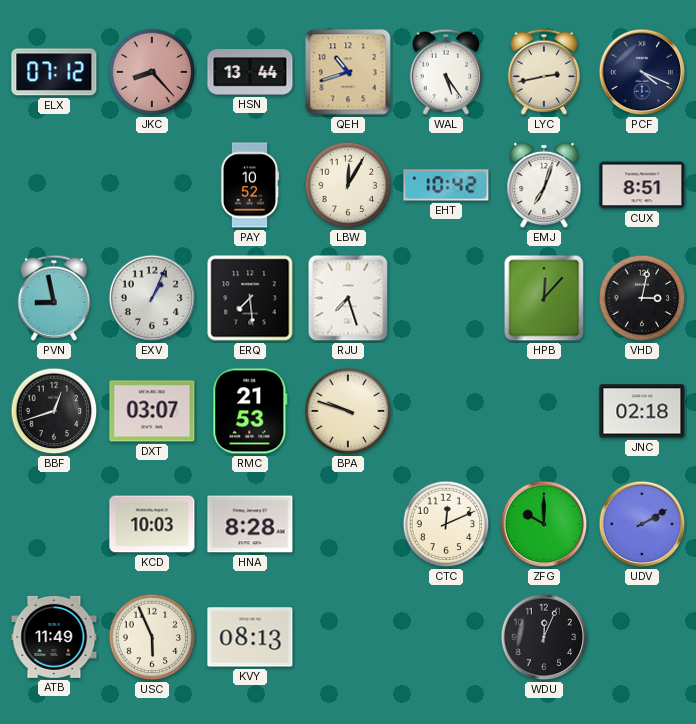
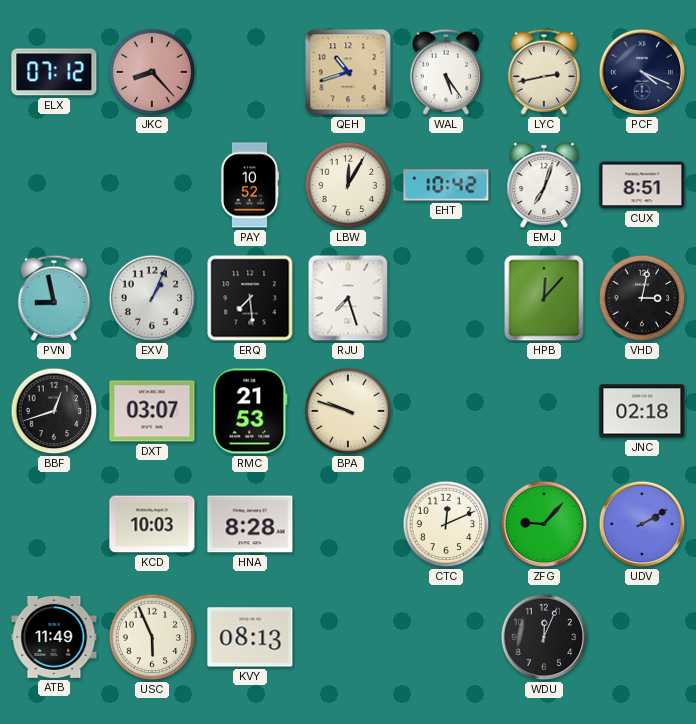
HSN: 13:44 -> none (250, 72)
ZFG: 10:00 -> 9:07 (544, 524)
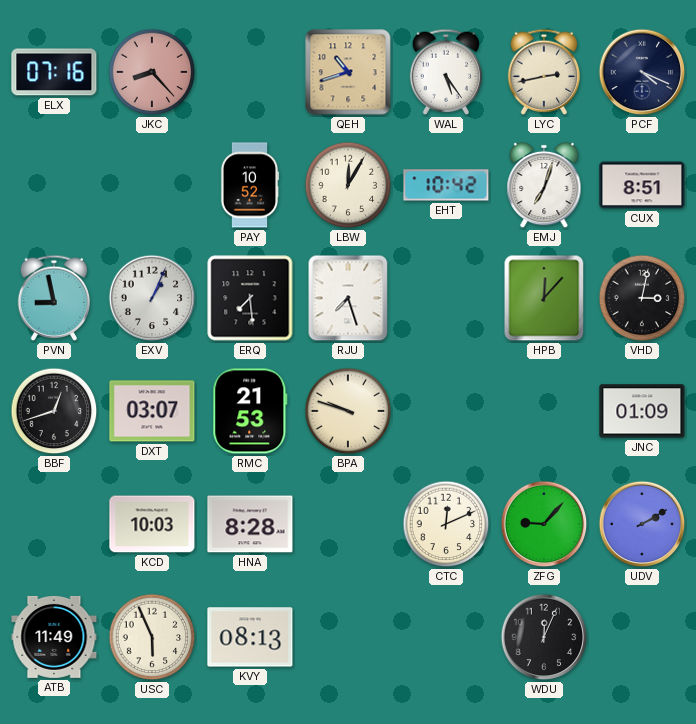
ELX: 07:12 -> 07:16 (54, 72)
JNC: 02:18 -> 01:09 (642, 411)
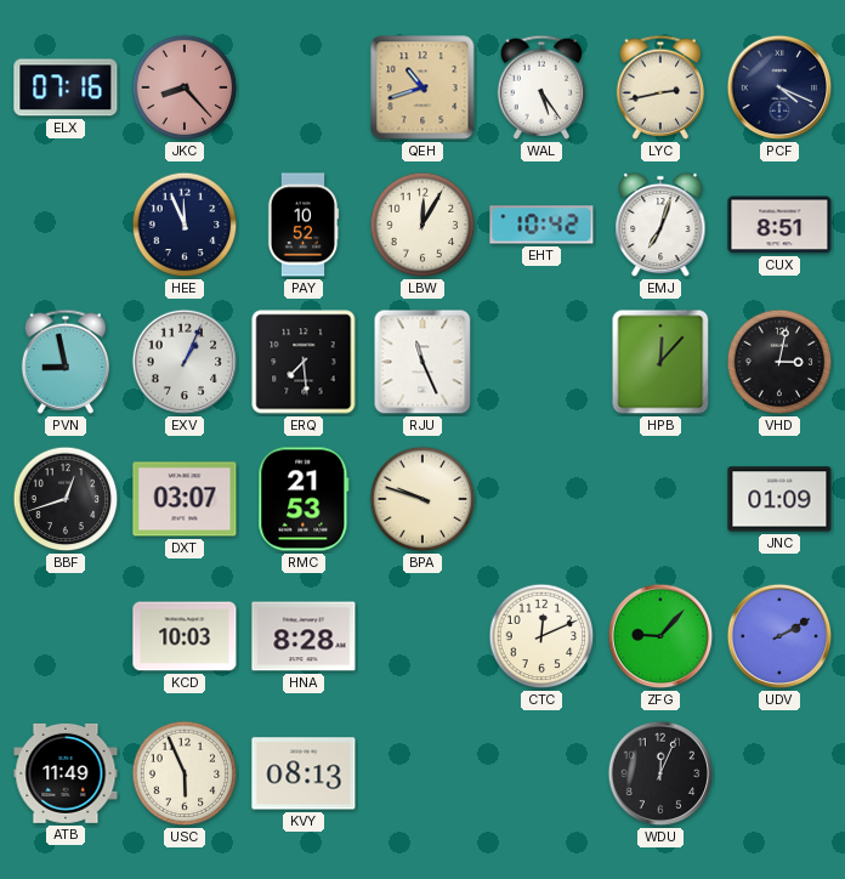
HEE: none -> 11:56 (185, 225)
RJU: 7:27 -> 11:26 (422, 362)
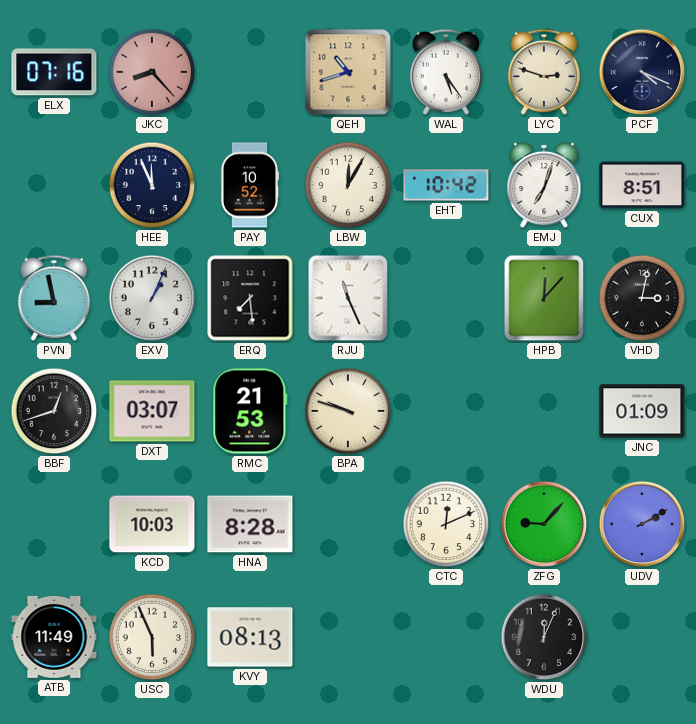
LYC: 2:43 -> 2:48 (544, 72)
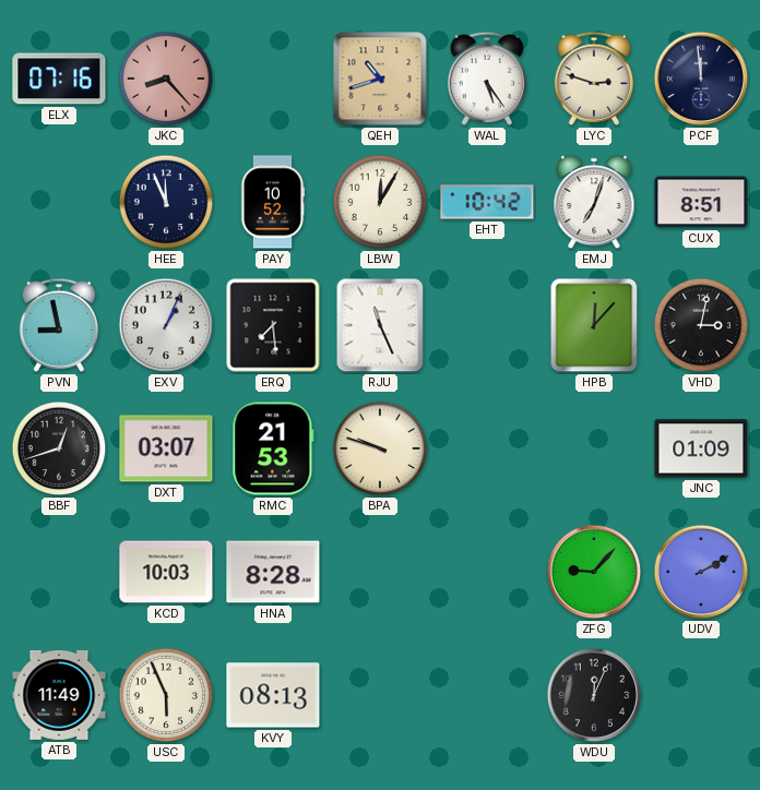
PCF: 4:19 -> 11:59 (701, 79)
CTC: 12:11 -> none (446, 524)
